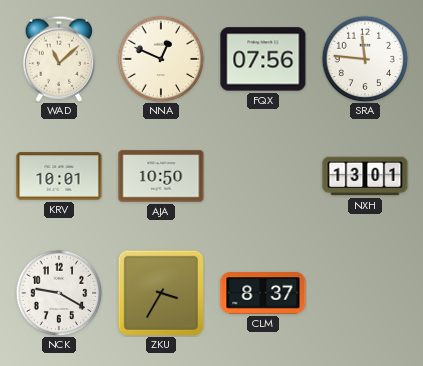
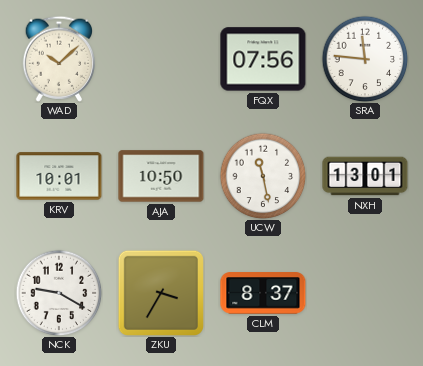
WAD: 11:08 -> 10:08 (58, 59)
NNA: 12:49 -> none (161, 59)
UCW: none -> 11:28 (263, 176)
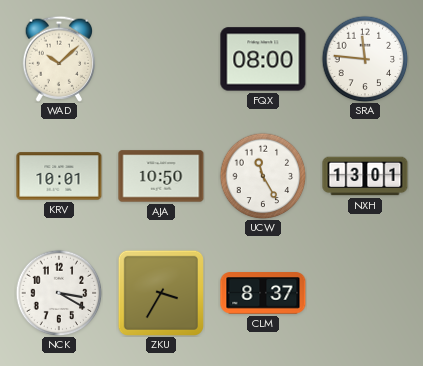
FQX: 07:56 -> 08:00 (263, 59)
UCW: 11:28 -> 11:25 (263, 176)
NCK: 9:20 -> 3:20 (59, 293)
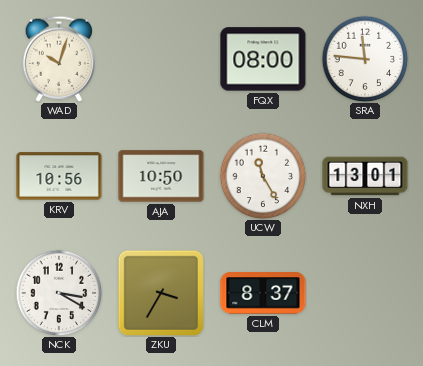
WAD: 10:08 -> 10:03 (58, 59)
KRV: 10:01 -> 10:56 (59, 176)
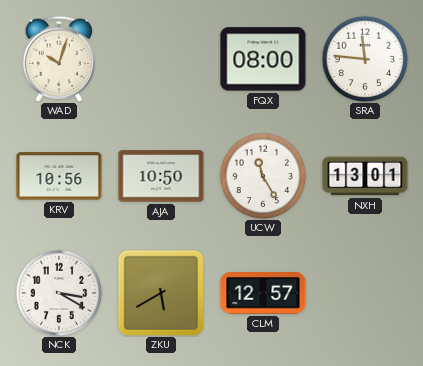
ZKU: 3:35 -> 5:40 (161, 293)
CLM: 8:37 -> 12:57 (263, 293)
